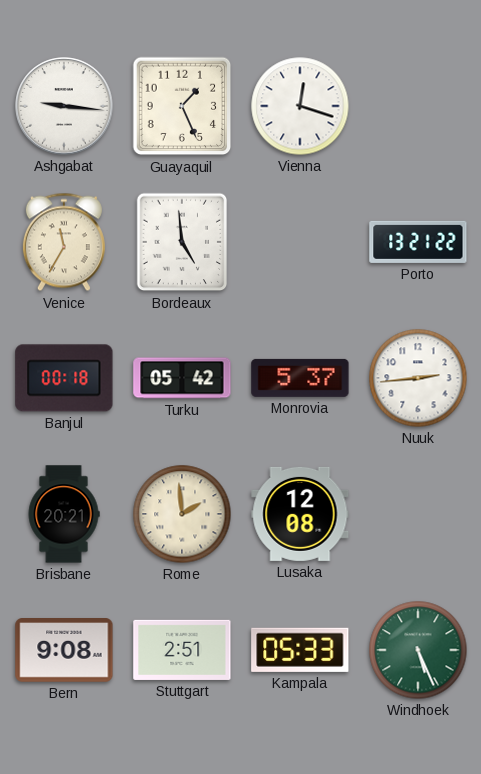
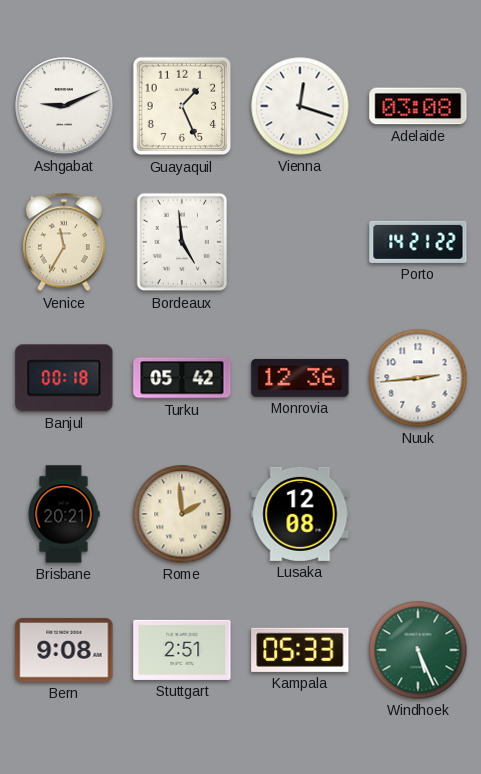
Ashgabat: 9:16 -> 9:11 (64, 106)
Adelaide: none -> 03:08 (418, 106)
Porto: 13:21 -> 14:21 (418, 242)
Monrovia: 5:37 -> 12:36 (300, 378)
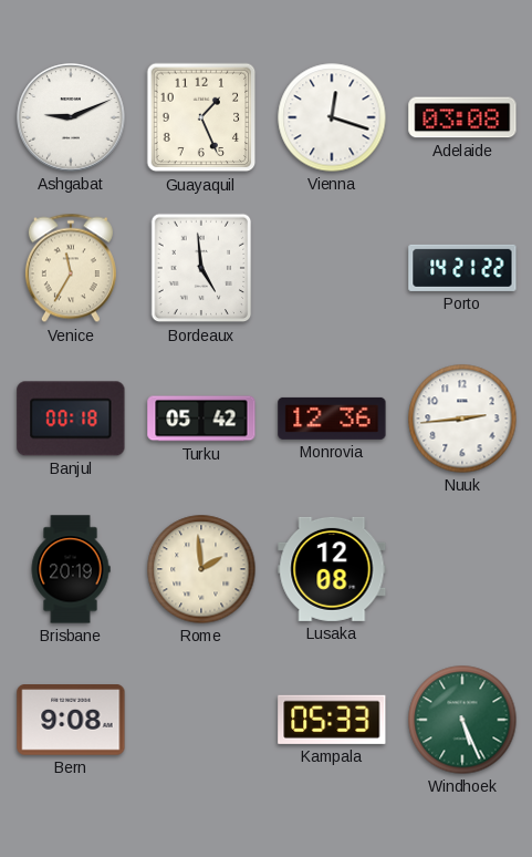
Brisbane: 20:21 -> 20:19 (71, 569)
Stuttgart: 2:51 -> none (182, 650)
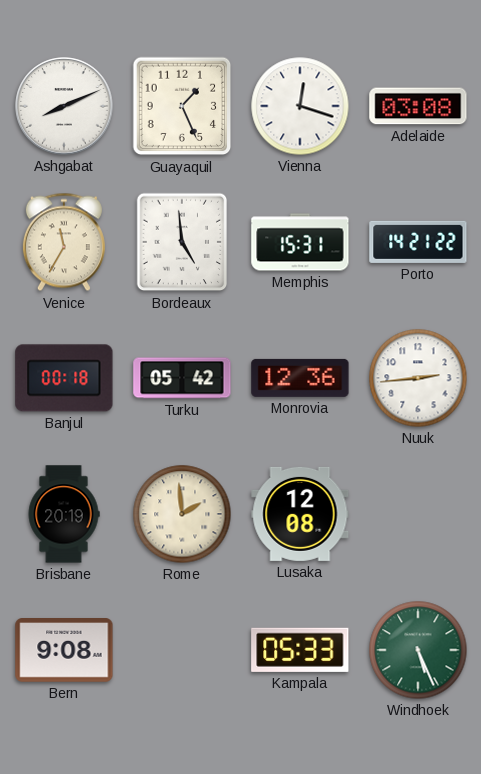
Ashgabat: 9:11 -> 8:11 (64, 106)
Memphis: none -> 15:31 (300, 242)
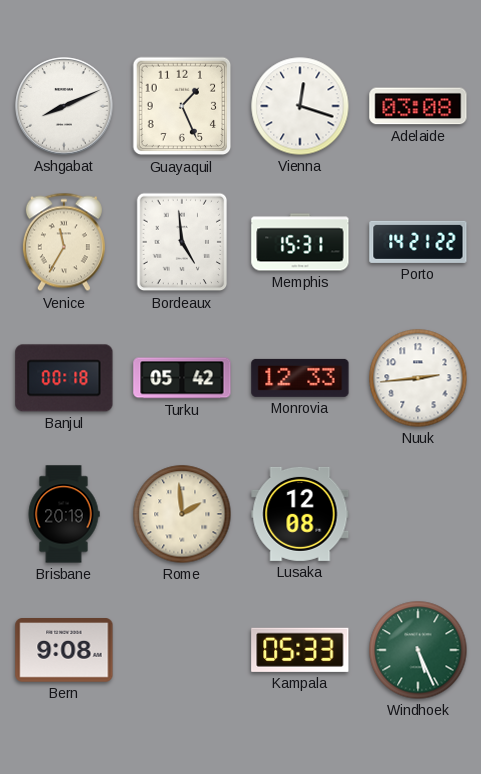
Monrovia: 12:36 -> 12:33 (300, 378)
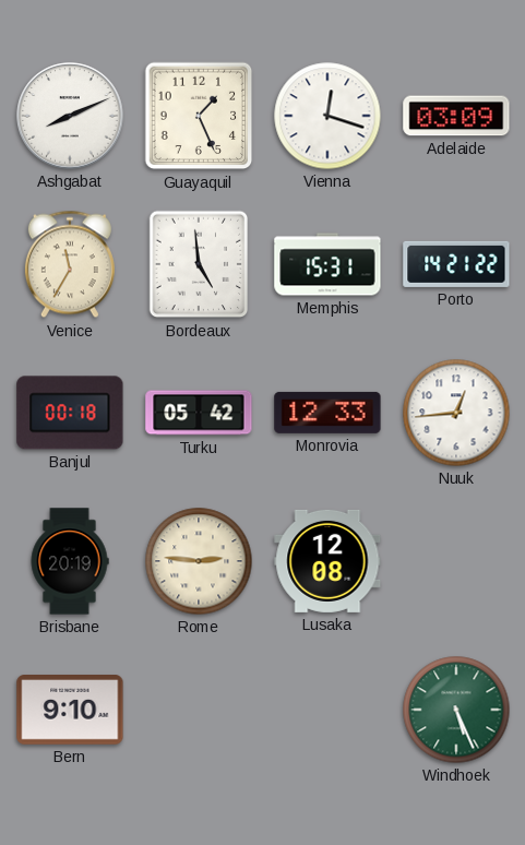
Adelaide: 03:08 -> 03:09 (456, 116)
Nuuk: 2:44 -> 12:44 (456, 413)
Rome: 1:59 -> 2:46 (199, 561)
Bern: 9:08 -> 9:10 (70, 711)
Kampala: 05:33 -> none (300, 650)
